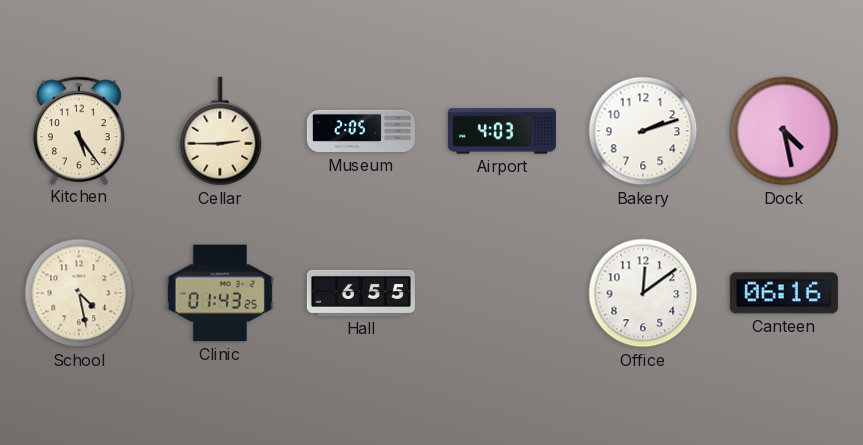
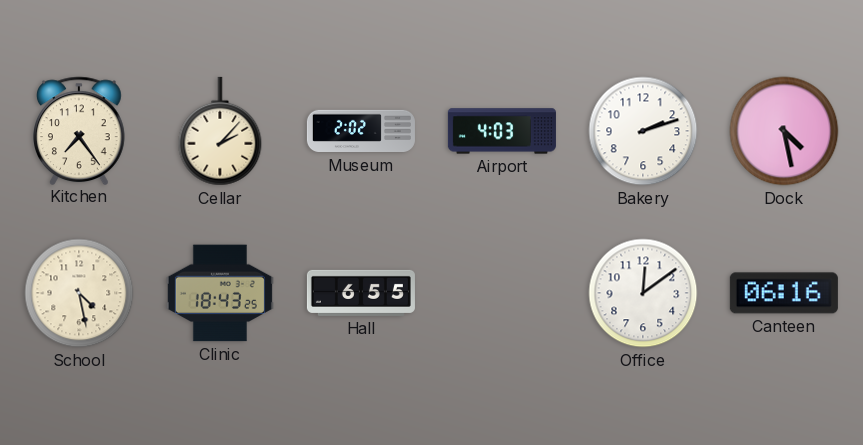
Kitchen: 5:24 -> 7:24 (80, 130)
Cellar: 2:45 -> 2:07 (220, 131)
Museum: 2:05 -> 2:02 (361, 131)
Clinic: 01:43 -> 18:43 (220, 293)
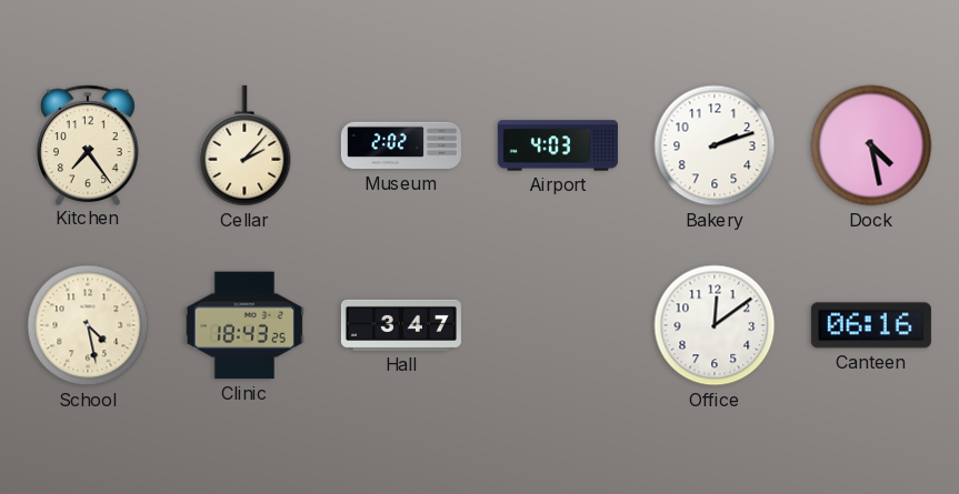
Hall: 6:55 -> 3:47 (401, 325)
